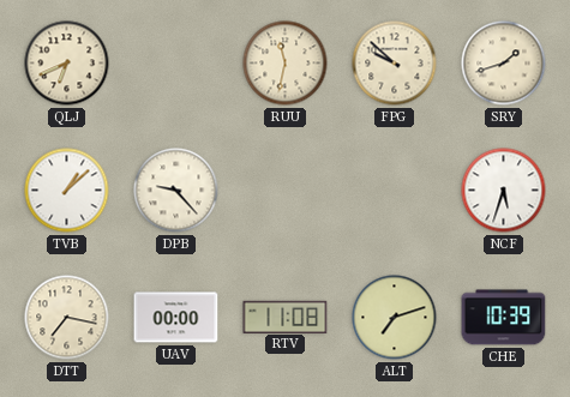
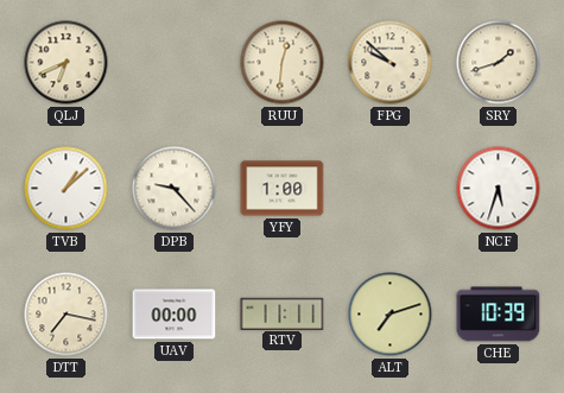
RUU: 11:32 -> 12:31 (283, 63)
YFY: none -> 1:00 (283, 189)
RTV: 11:08 -> 11:11 (283, 313)
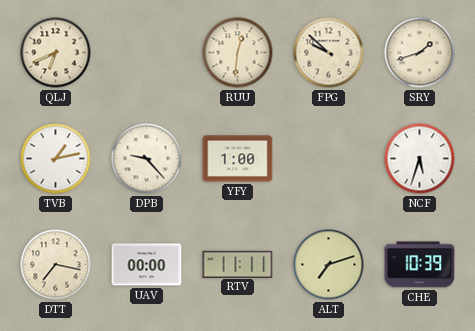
TVB: 1:08 -> 1:13 (56, 159)
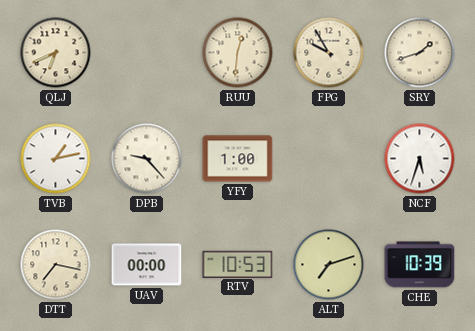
FPG: 9:52 -> 9:55 (329, 53)
RTV: 11:11 -> 10:53 (238, 264)
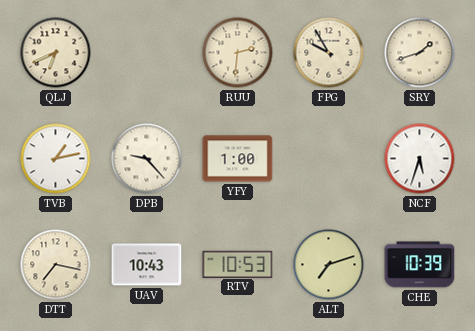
RUU: 12:31 -> 2:31 (238, 53)
UAV: 00:00 -> 10:43 (147, 265)
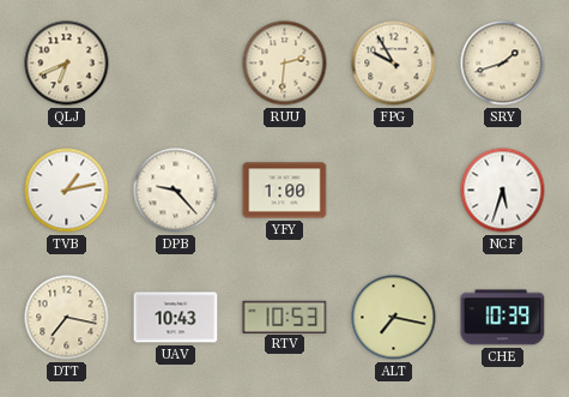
ALT: 7:12 -> 7:17 (394, 318)
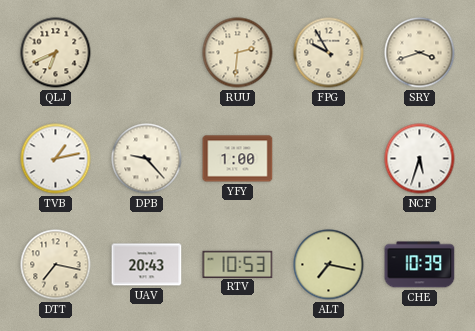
SRY: 1:42 -> 3:42 (420, 53)
UAV: 10:43 -> 20:43 (147, 265)
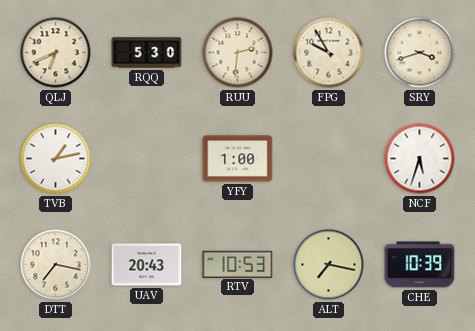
RQQ: none -> 5:30 (147, 53)
DPB: 9:23 -> none (147, 159)
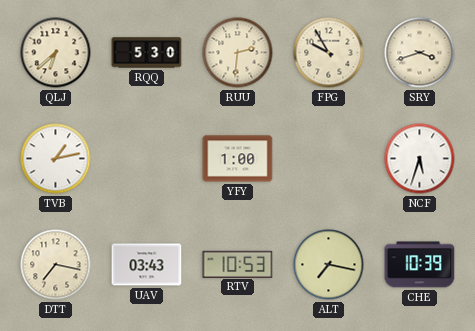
QLJ: 6:41 -> 6:38 (56, 53)
UAV: 20:43 -> 03:43 (147, 265)
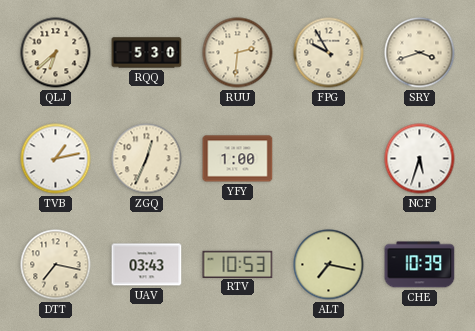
ZGQ: none -> 12:34 (147, 159)
